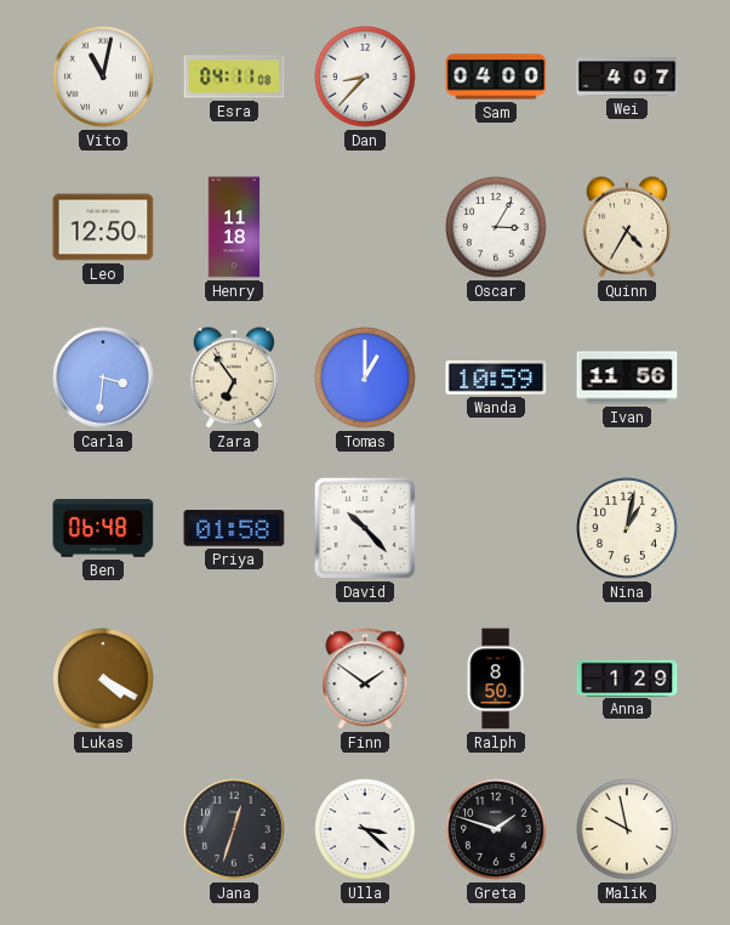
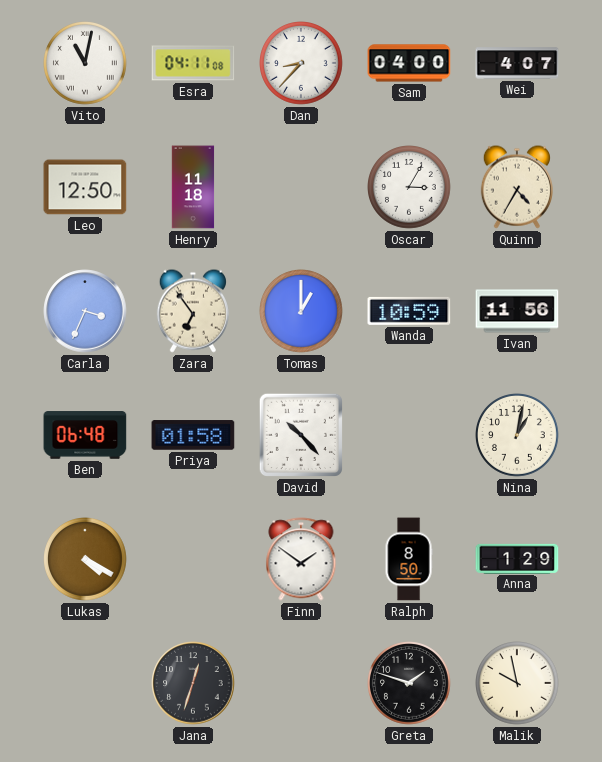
Carla: 3:31 -> 3:34 (85, 311)
Ulla: 3:22 -> none (366, 830)
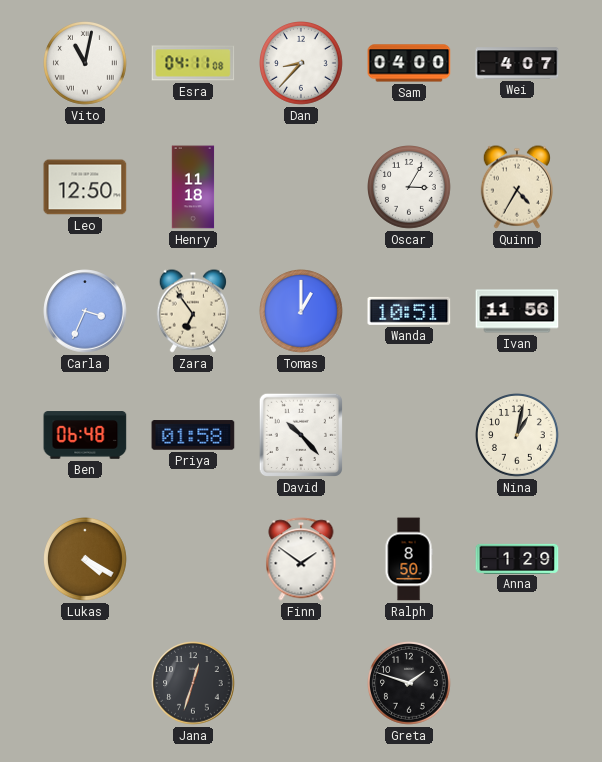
Wanda: 10:59 -> 10:51 (409, 311)
Malik: 9:58 -> none (518, 684)
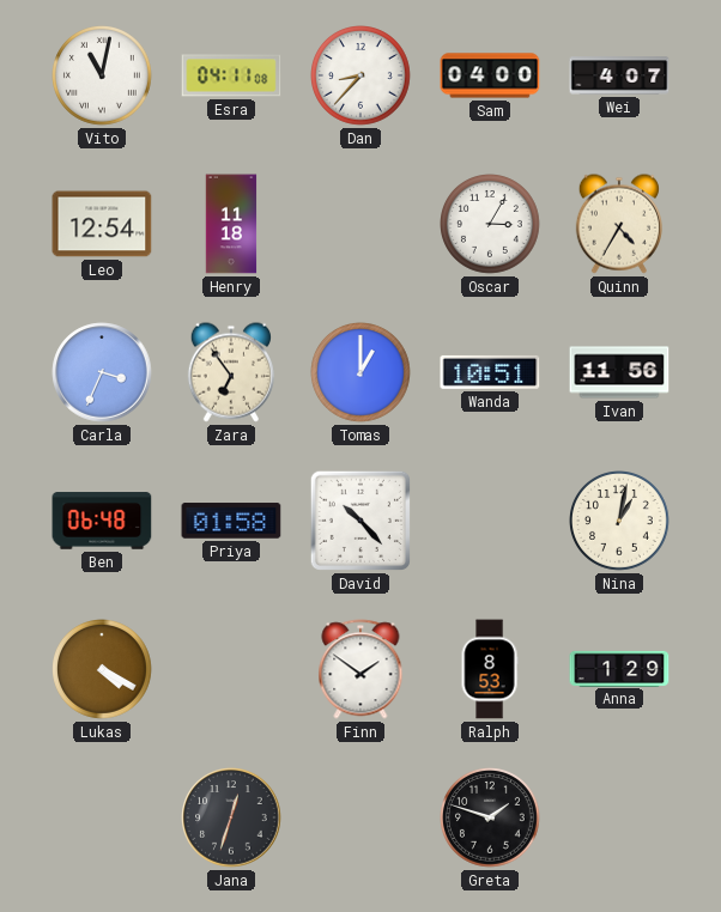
Leo: 12:50 -> 12:54 (102, 224)
Ralph: 8:50 -> 8:53 (490, 669)
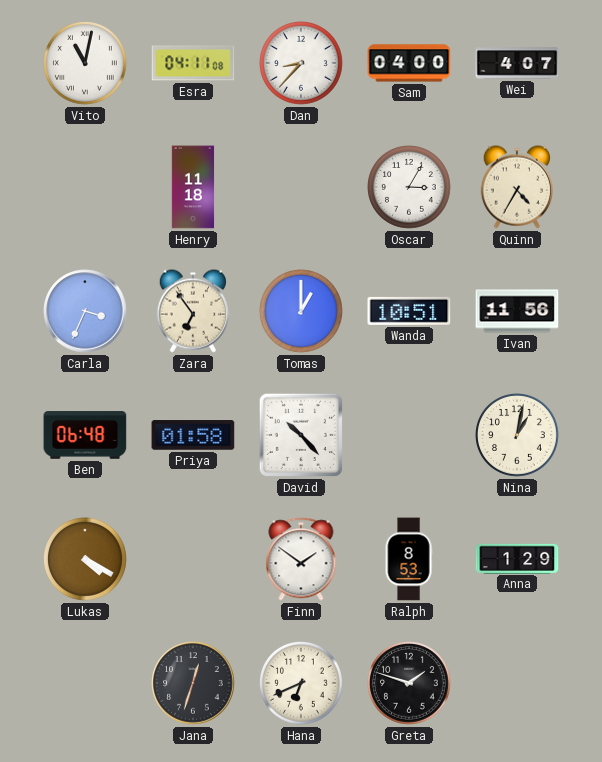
Leo: 12:54 -> none (102, 224)
Hana: none -> 6:41 (302, 684)
